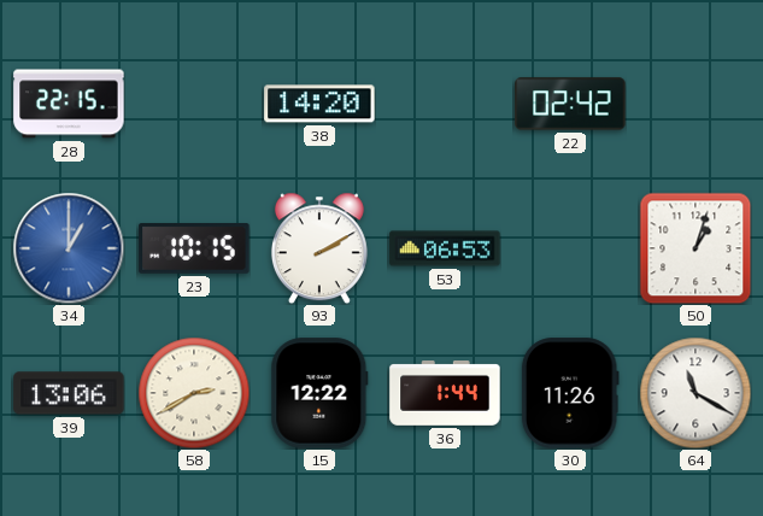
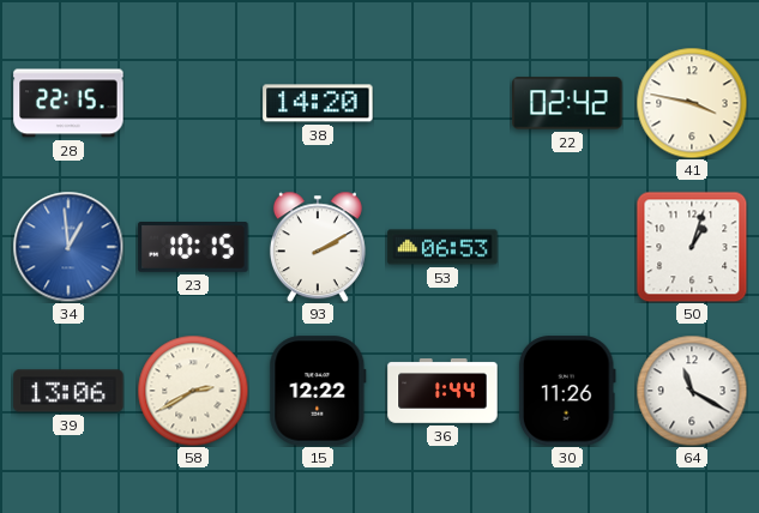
41: none -> 3:47 (692, 103)
34: 1:00 -> 12:59 (68, 247)
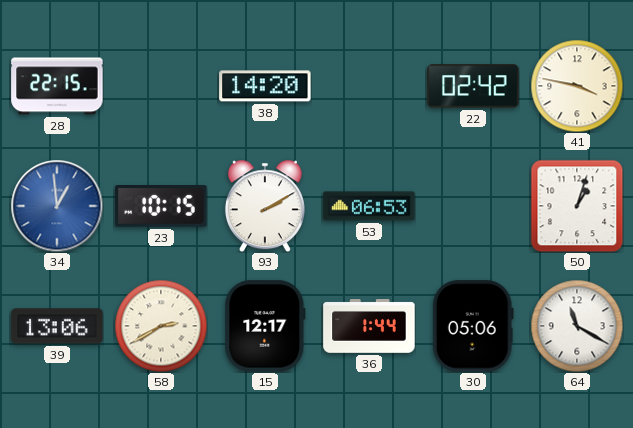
15: 12:22 -> 12:17 (265, 326)
30: 11:26 -> 05:06 (473, 326)
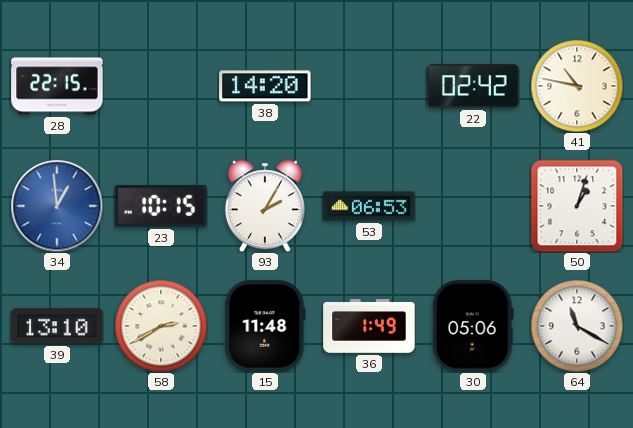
41: 3:47 -> 10:47 (577, 86)
93: 2:10 -> 2:05 (265, 206)
39: 13:06 -> 13:10 (57, 326)
15: 12:17 -> 11:48 (265, 326)
36: 1:44 -> 1:49 (369, 327)
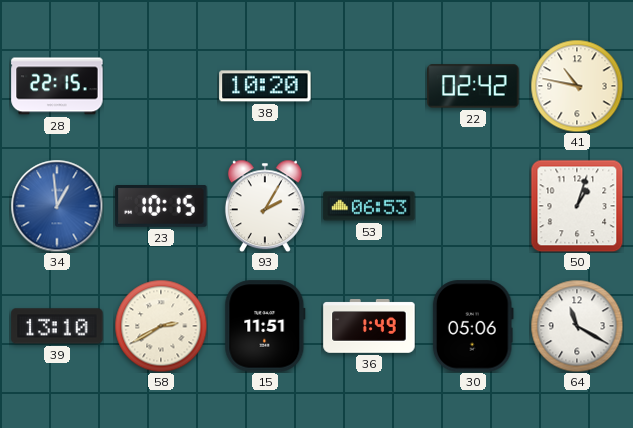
38: 14:20 -> 10:20 (265, 86)
15: 11:48 -> 11:51 (265, 326)
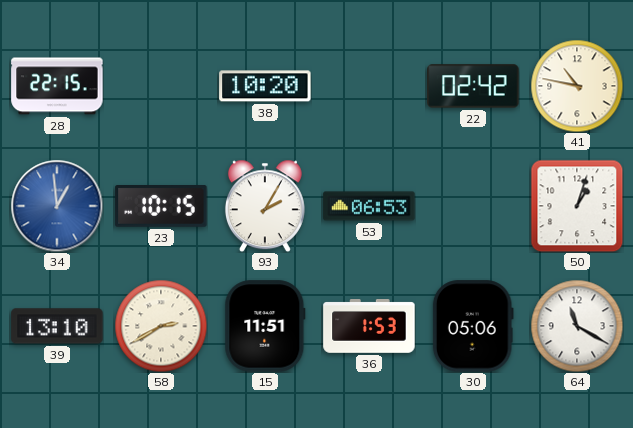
36: 1:49 -> 1:53 (369, 327)
